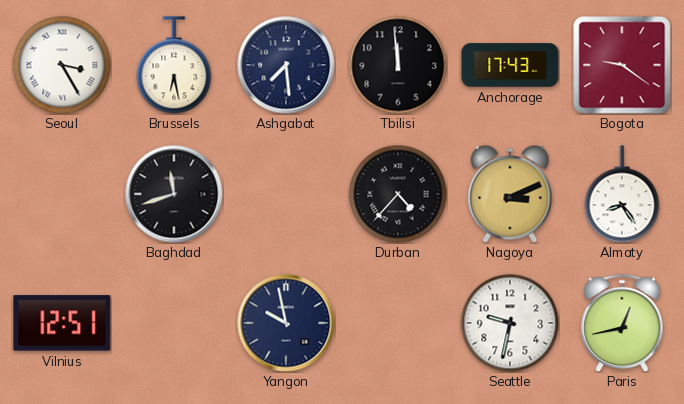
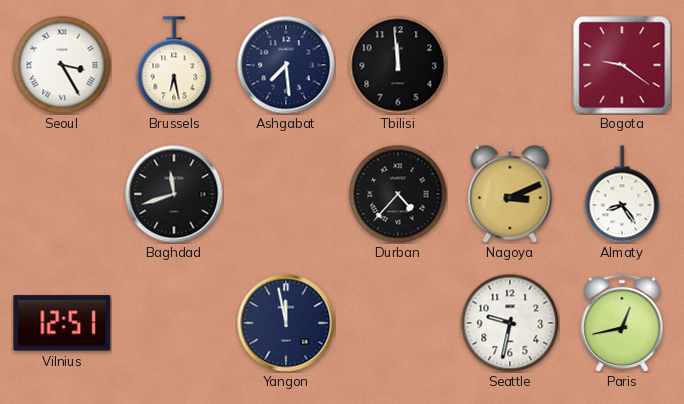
Anchorage: 17:43 -> none (510, 65)
Yangon: 9:58 -> 11:58 (286, 323)
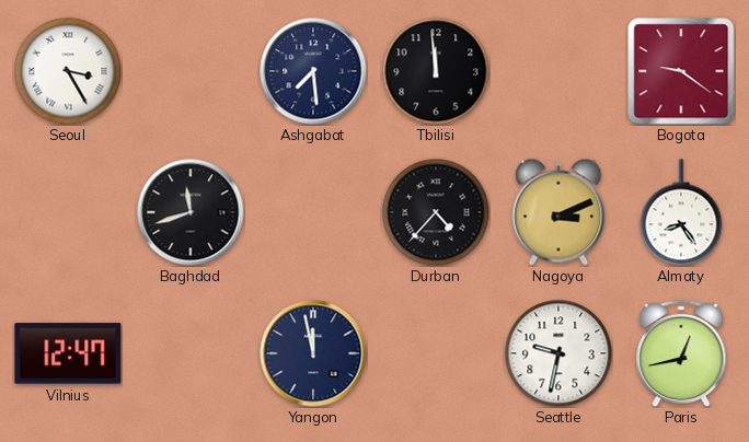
Brussels: 6:28 -> none (174, 65)
Vilnius: 12:51 -> 12:47 (68, 353)
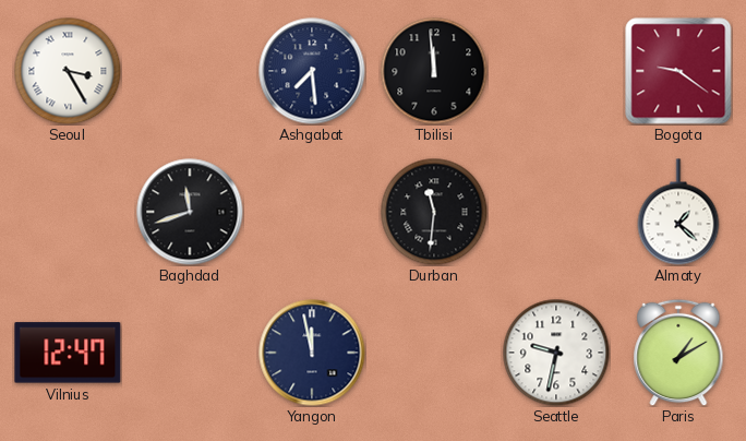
Durban: 4:37 -> 11:31 (434, 212)
Nagoya: 3:11 -> none (558, 212)
Almaty: 8:24 -> 1:22 (678, 212)
Paris: 12:43 -> 1:10 (678, 353)
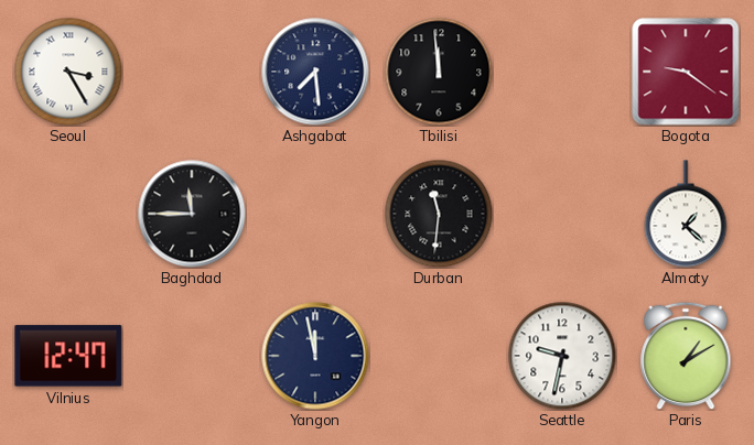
Baghdad: 11:42 -> 11:45 (192, 214)
